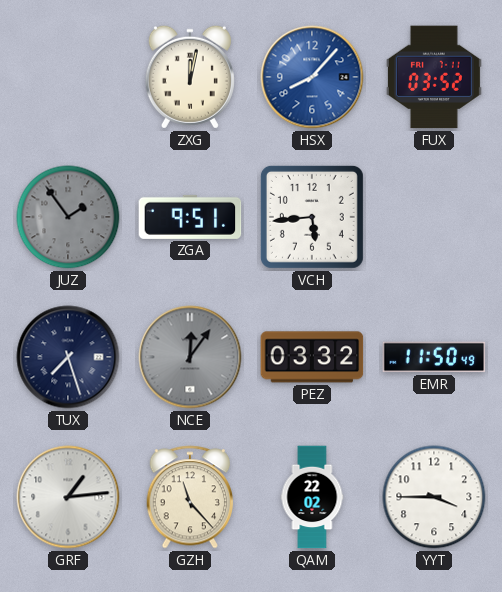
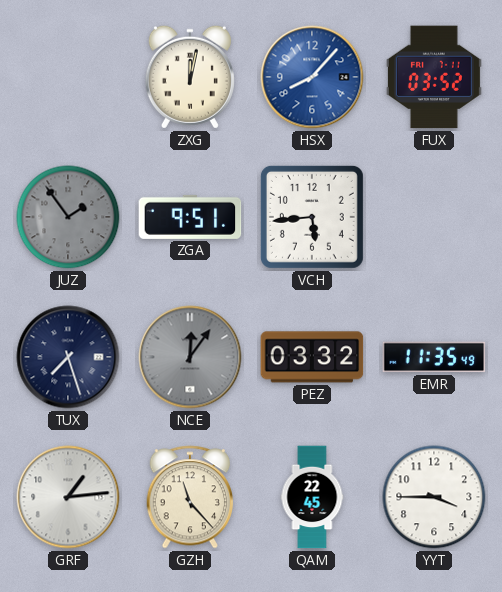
EMR: 11:50 -> 11:35 (434, 357)
QAM: 22:02 -> 22:45 (312, 497)
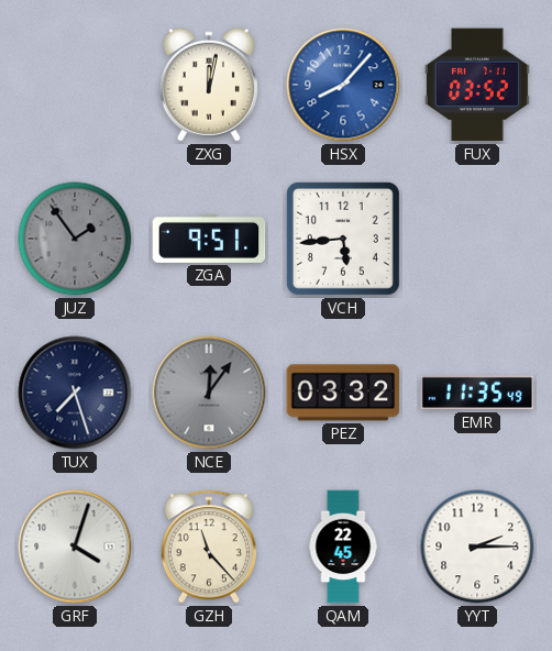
GRF: 1:14 -> 4:03 (75, 547)
YYT: 3:45 -> 2:15 (477, 547)
